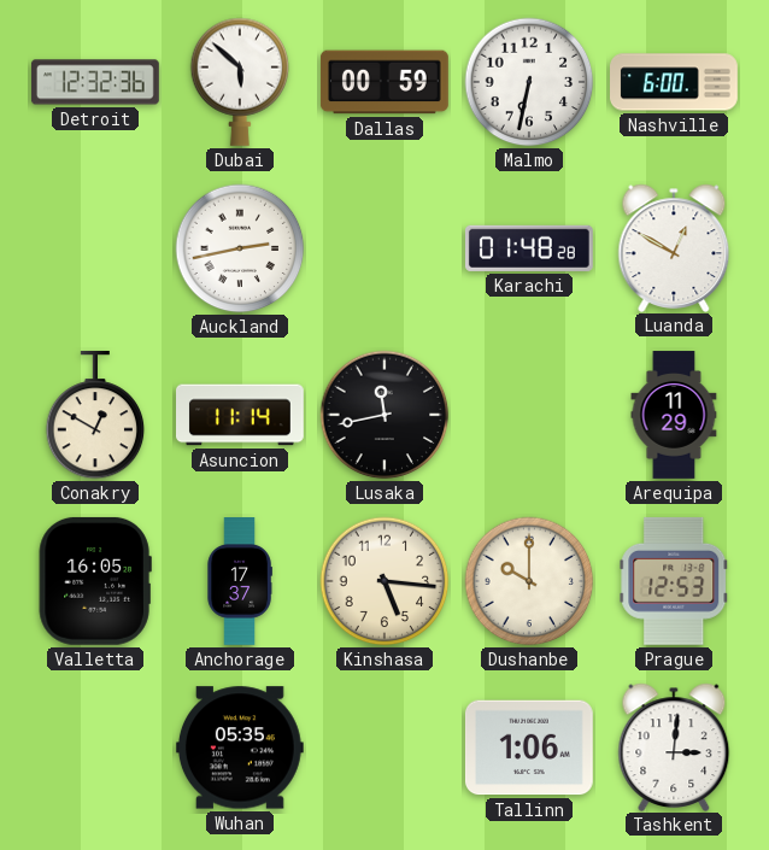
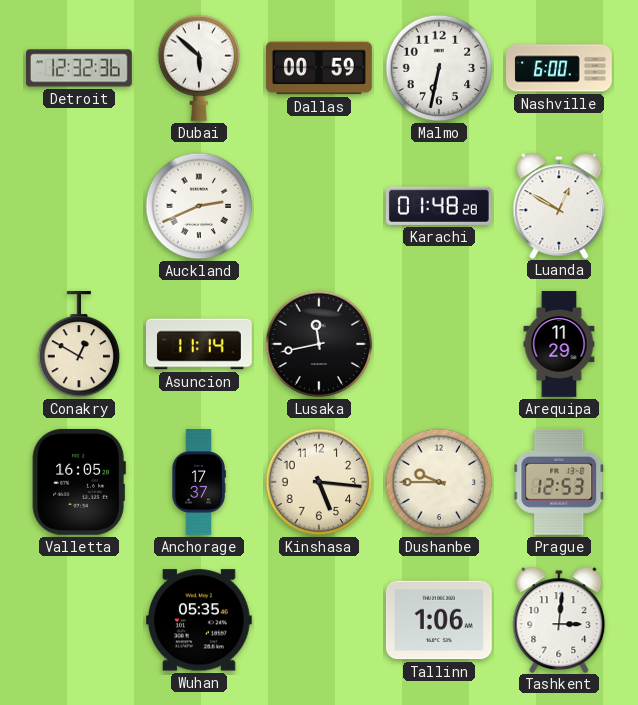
Auckland: 2:43 -> 2:41 (199, 206)
Dushanbe: 10:00 -> 9:45 (439, 482)
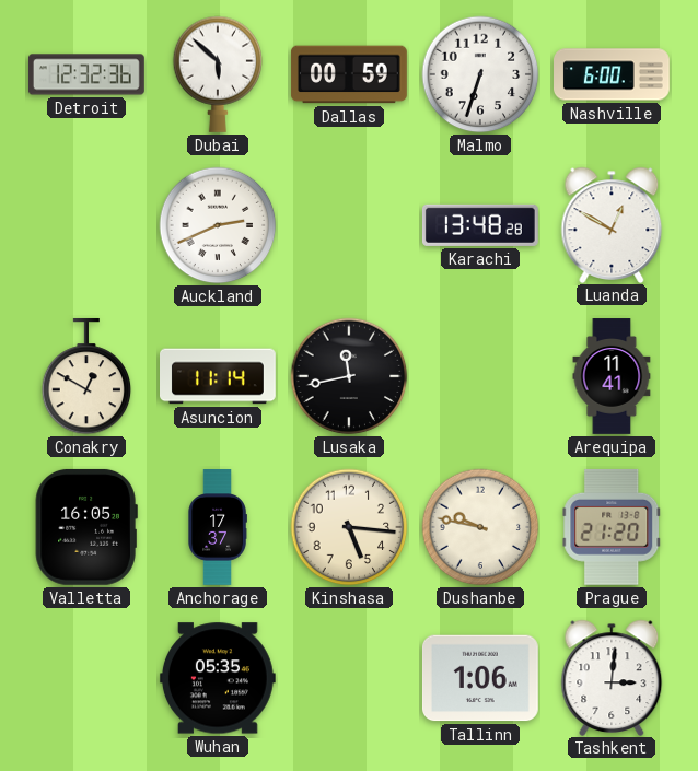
Malmo: 6:32 -> 6:33 (480, 74)
Karachi: 01:48 -> 13:48 (480, 225)
Arequipa: 11:29 -> 11:41 (612, 376)
Dushanbe: 9:45 -> 9:47 (480, 527)
Prague: 12:53 -> 21:20 (612, 527)
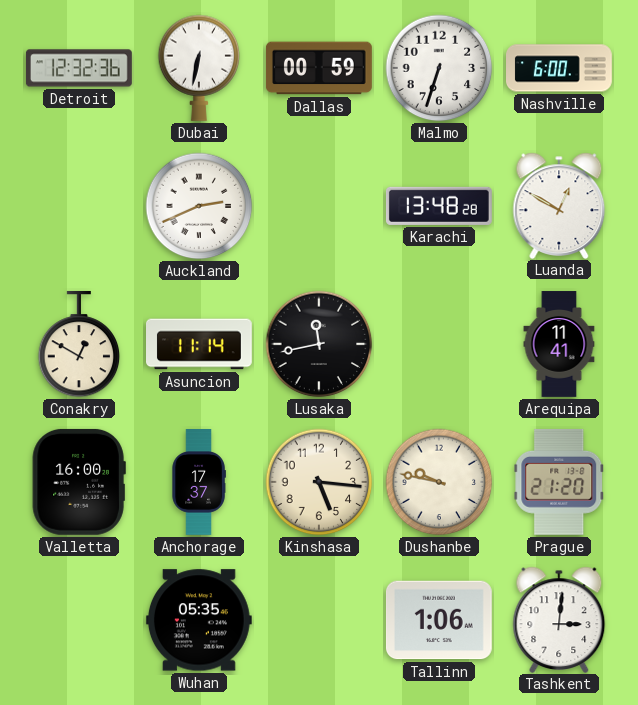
Dubai: 5:52 -> 6:32 (199, 68)
Valletta: 16:05 -> 16:00 (79, 482)
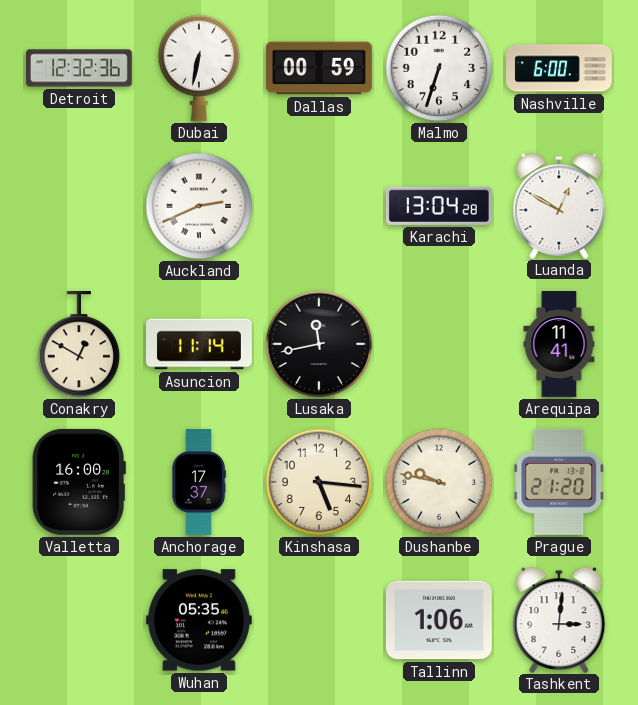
Karachi: 13:48 -> 13:04 (439, 206)
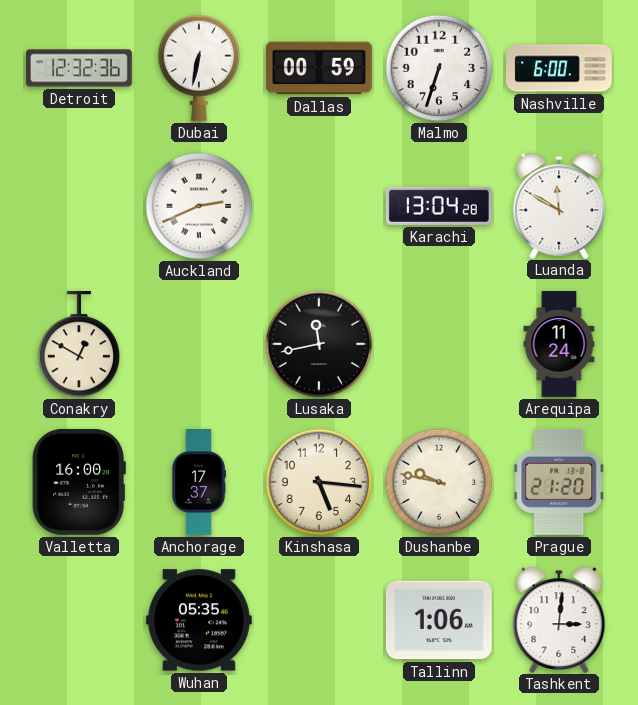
Luanda: 12:50 -> 11:50 (559, 205)
Asuncion: 11:14 -> none (200, 344)
Arequipa: 11:41 -> 11:24 (559, 344)
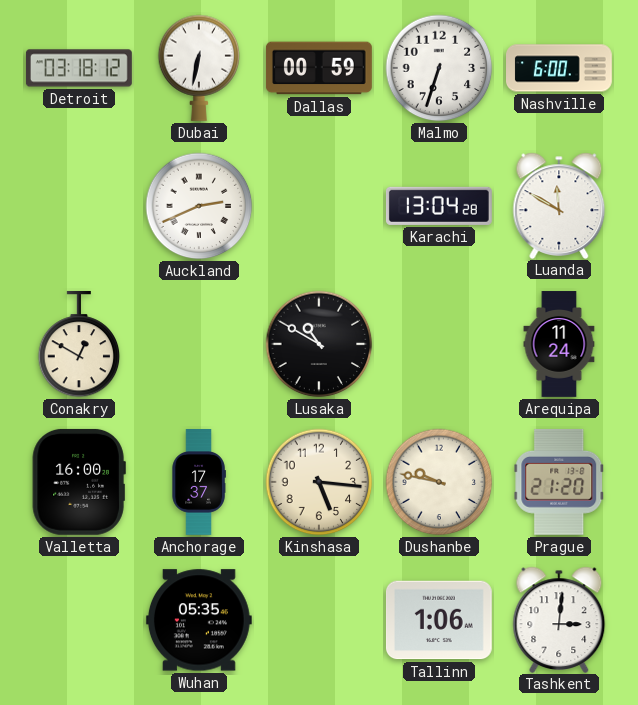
Detroit: 12:32 -> 03:18 (79, 68)
Lusaka: 11:43 -> 10:50 (319, 344)
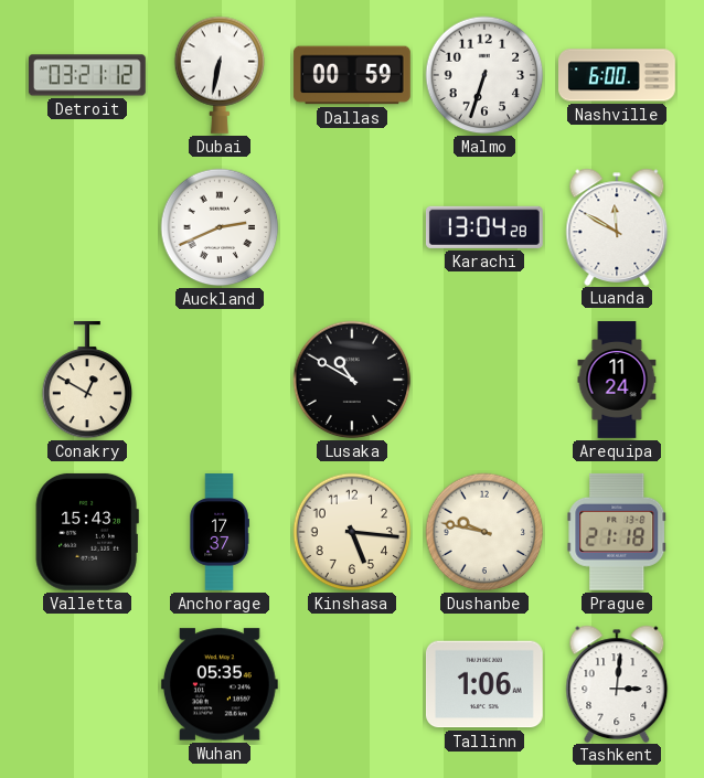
Detroit: 03:18 -> 03:21 (87, 75)
Valletta: 16:00 -> 15:43 (87, 532)
Prague: 21:20 -> 21:18 (617, 532)
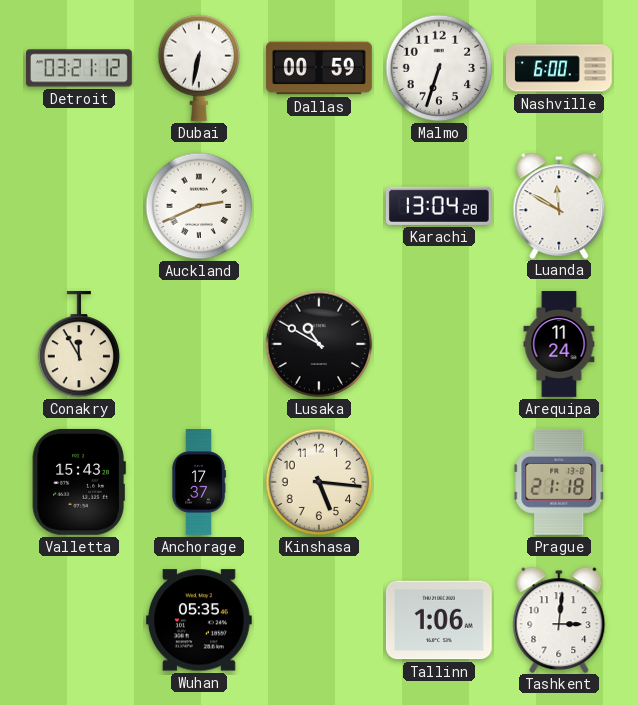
Conakry: 12:50 -> 11:55 (79, 344)
Dushanbe: 9:47 -> none (484, 532)
